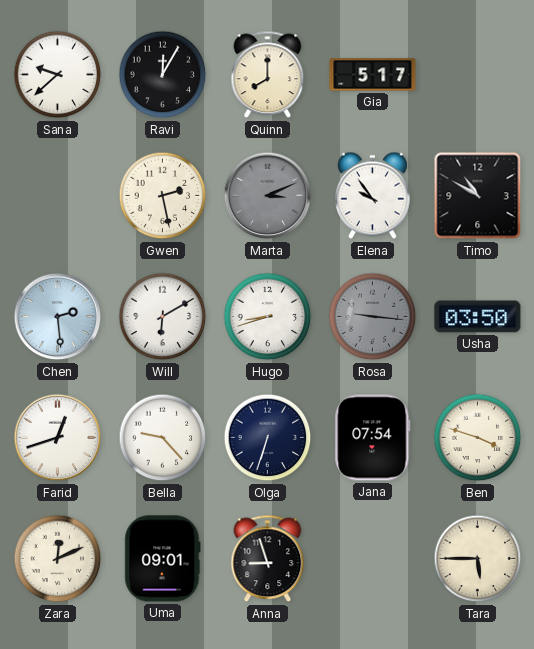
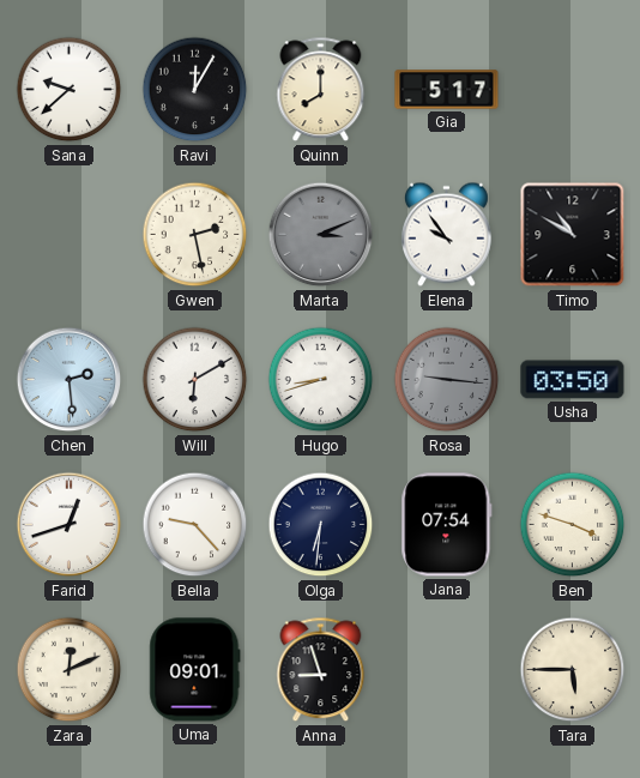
Olga: 6:33 -> 6:31 (321, 525)
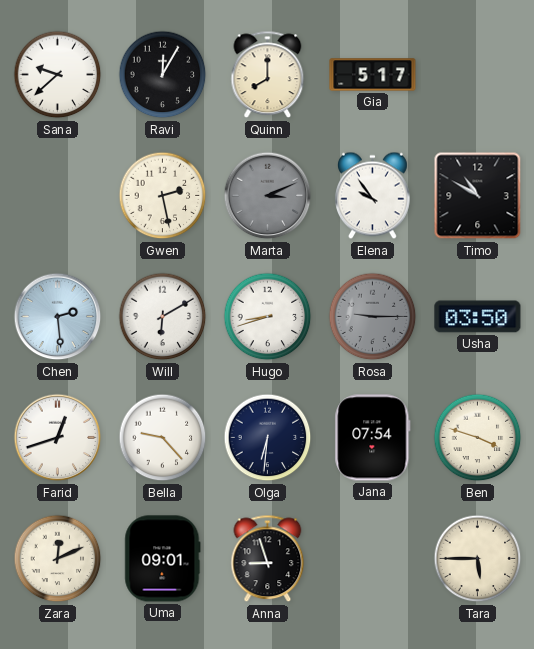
Rosa: 9:16 -> 9:15 (373, 317)
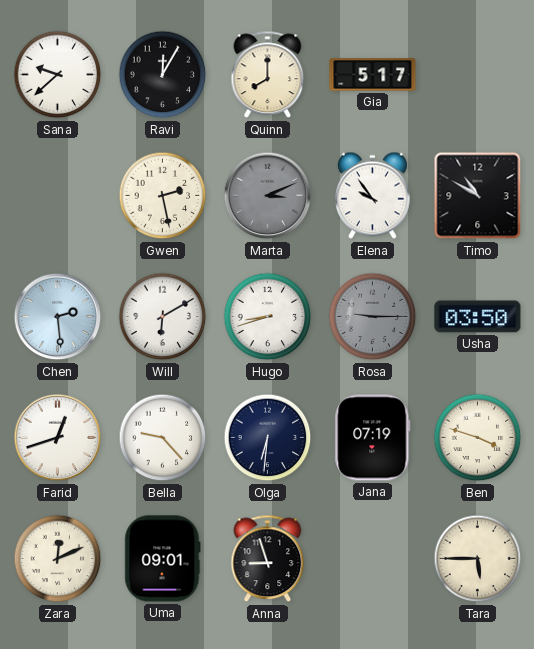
Jana: 07:54 -> 07:19 (373, 438)
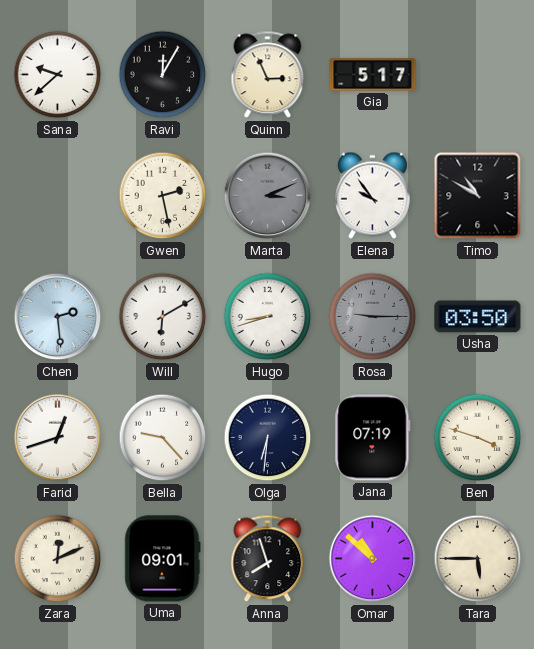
Quinn: 8:00 -> 2:56 (268, 75)
Anna: 8:57 -> 7:57 (268, 559)
Omar: none -> 10:52 (373, 559)
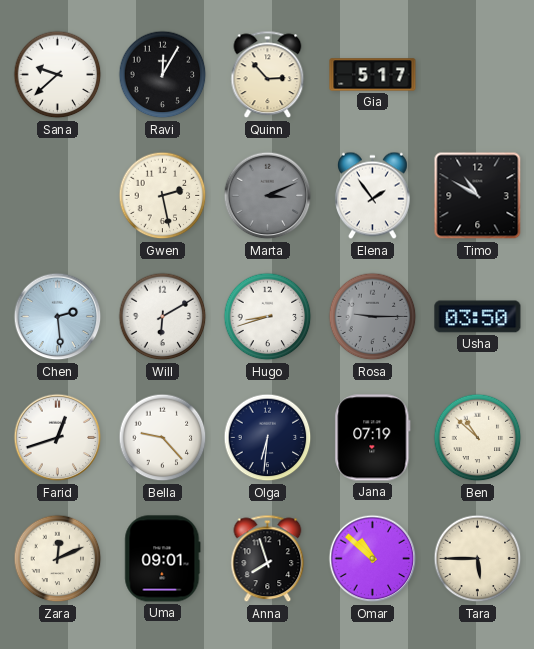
Quinn: 2:56 -> 2:53 (268, 75)
Elena: 9:54 -> 1:54 (373, 196)
Ben: 3:48 -> 10:52 (478, 438)
